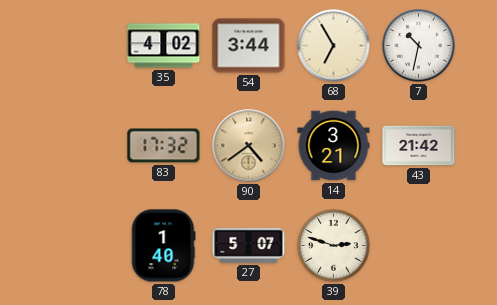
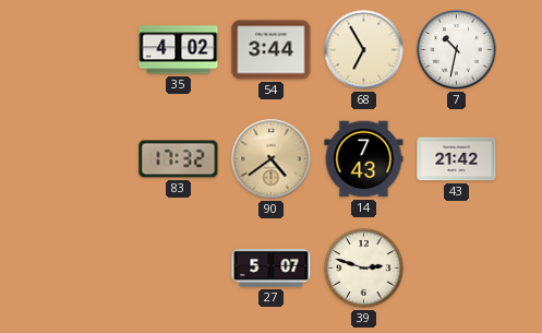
14: 3:21 -> 7:43 (364, 159)
78: 1:40 -> none (163, 246)
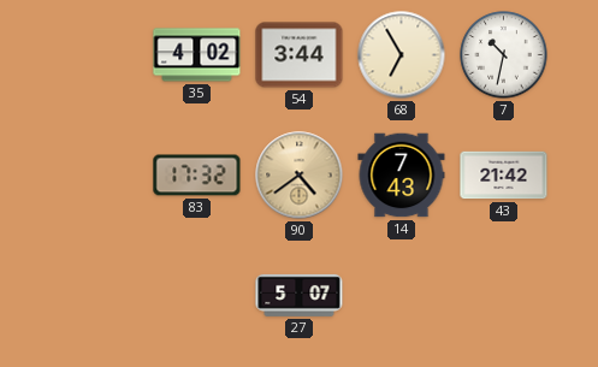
39: 2:48 -> none (364, 269)
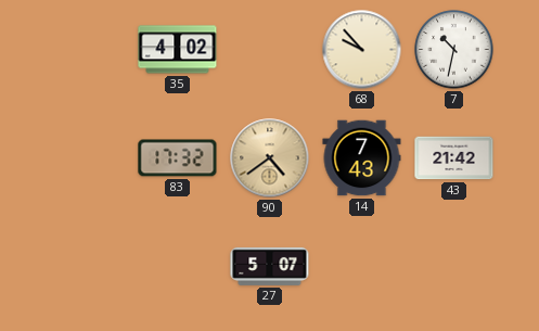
54: 3:44 -> none (300, 55)
68: 6:55 -> 9:53 (362, 50)
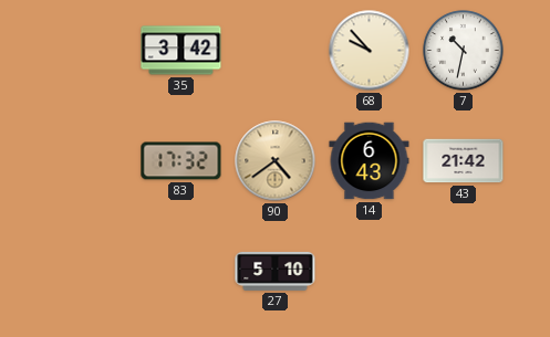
35: 4:02 -> 3:42 (181, 51)
14: 7:43 -> 6:43 (370, 161)
27: 5:07 -> 5:10 (276, 271)
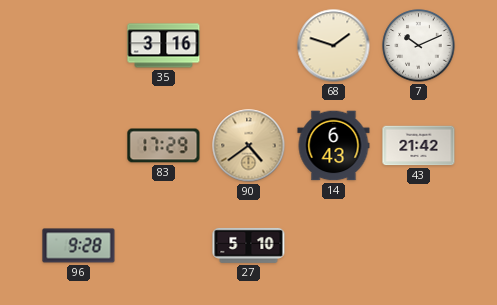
35: 3:42 -> 3:16 (164, 46)
68: 9:53 -> 1:48 (334, 46)
7: 10:32 -> 10:11 (419, 46)
83: 17:32 -> 17:29 (164, 146)
96: none -> 9:28 (79, 246)
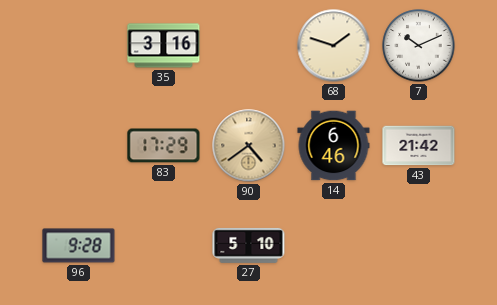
14: 6:43 -> 6:46 (334, 146)
